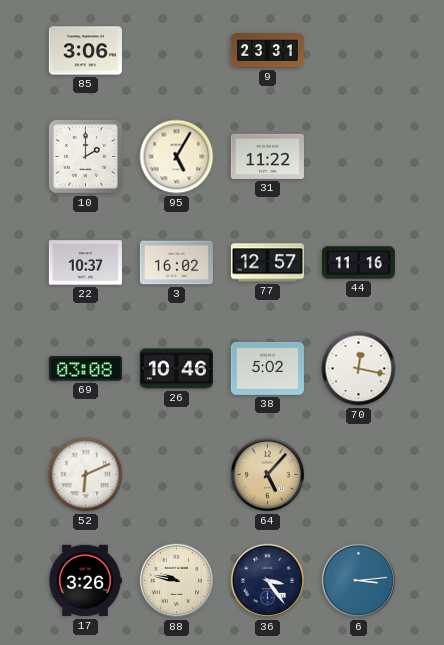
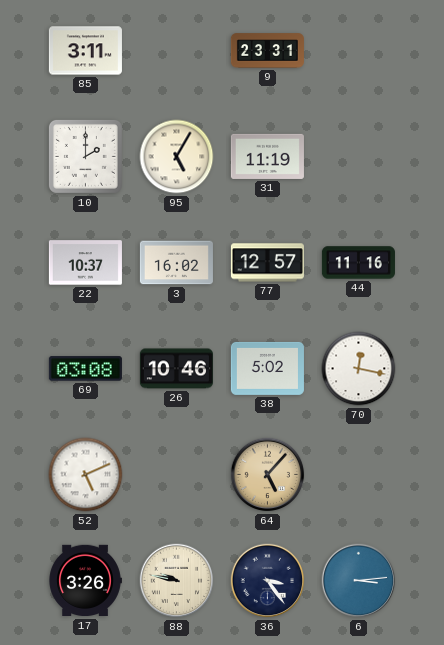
85: 3:06 -> 3:11 (85, 51)
31: 11:22 -> 11:19 (267, 156)
52: 6:11 -> 5:11 (86, 475)
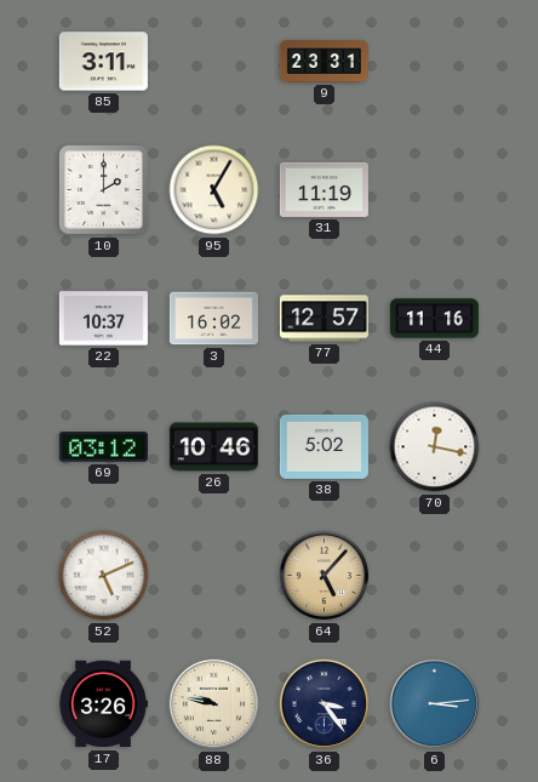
69: 03:08 -> 03:12 (103, 447)
